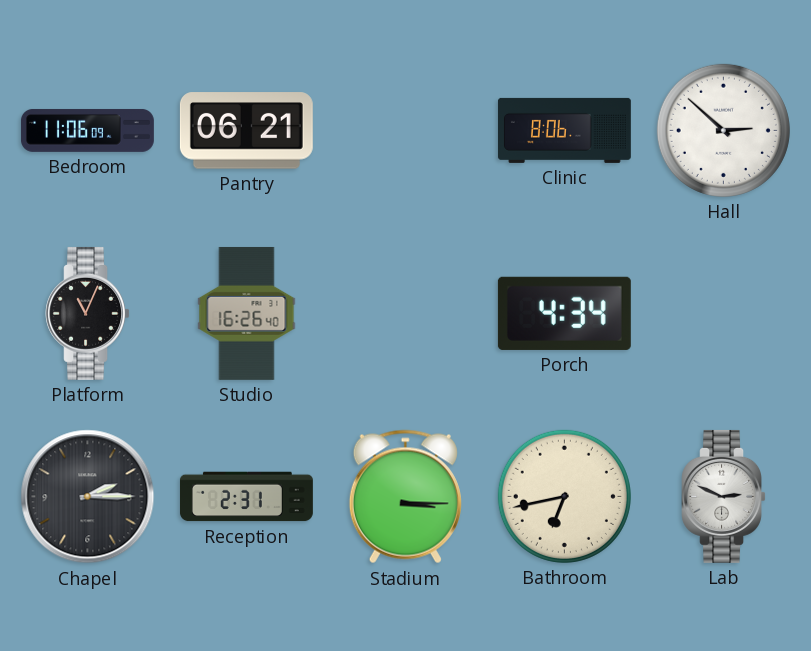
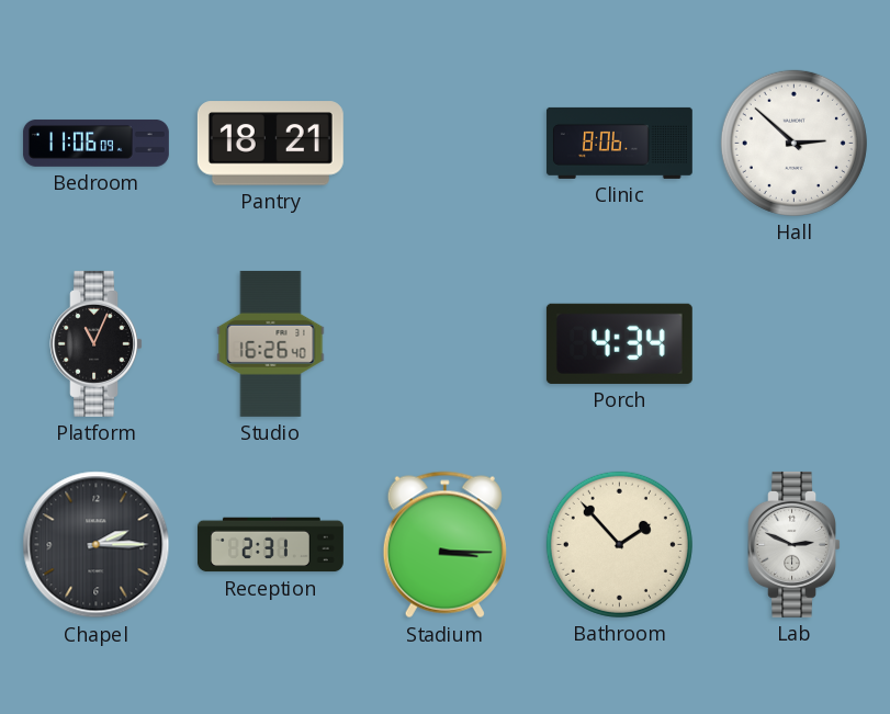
Pantry: 06:21 -> 18:21 (270, 144)
Bathroom: 6:43 -> 1:53 (619, 544)
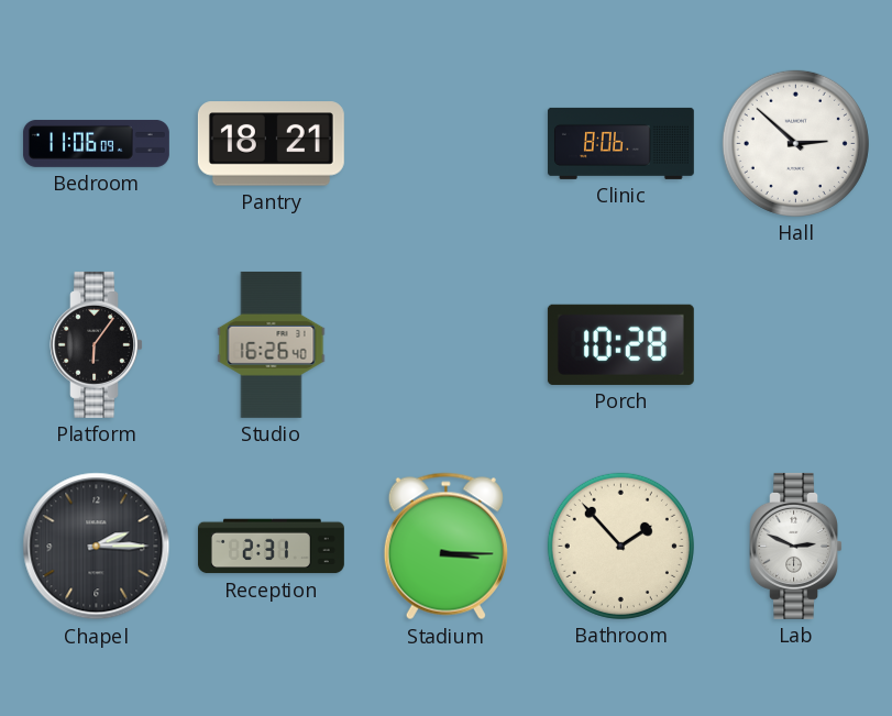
Platform: 11:04 -> 6:06 (96, 344)
Porch: 4:34 -> 10:28 (620, 344)
